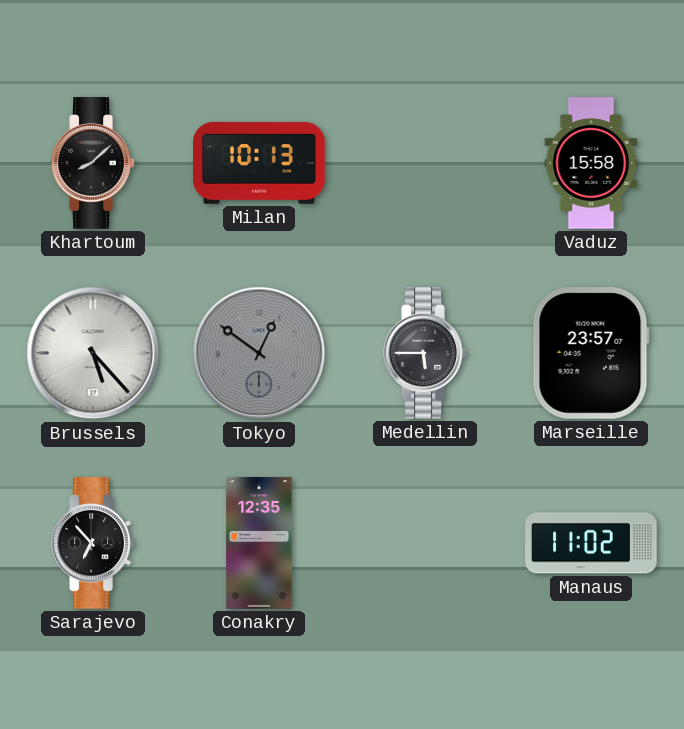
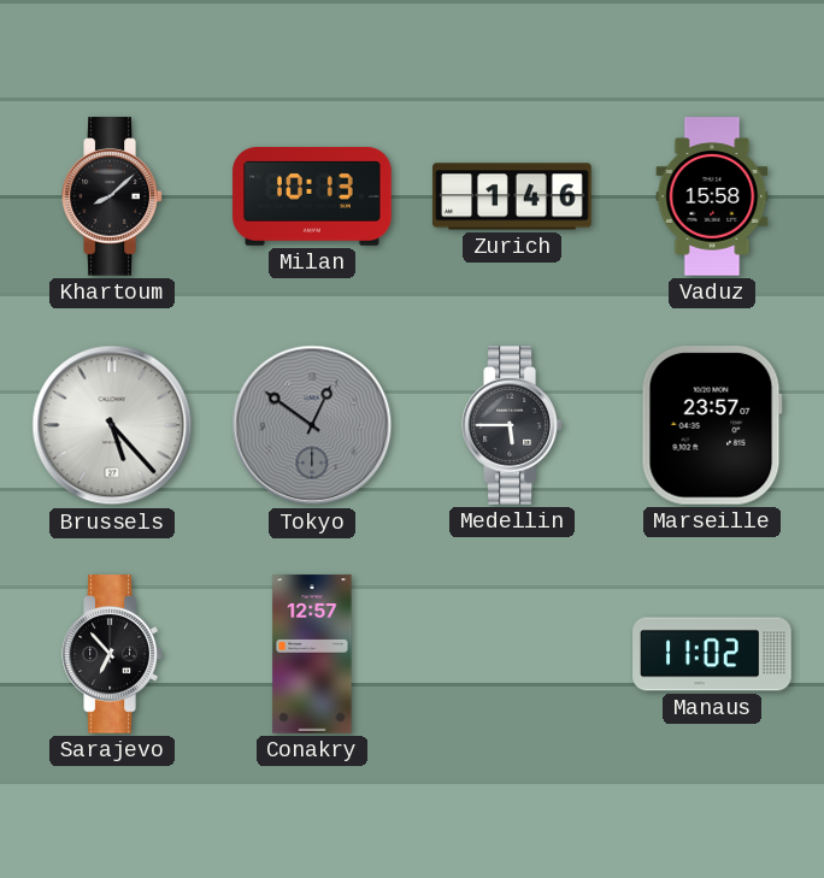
Zurich: none -> 1:46 (512, 196)
Conakry: 12:35 -> 12:57 (312, 654)
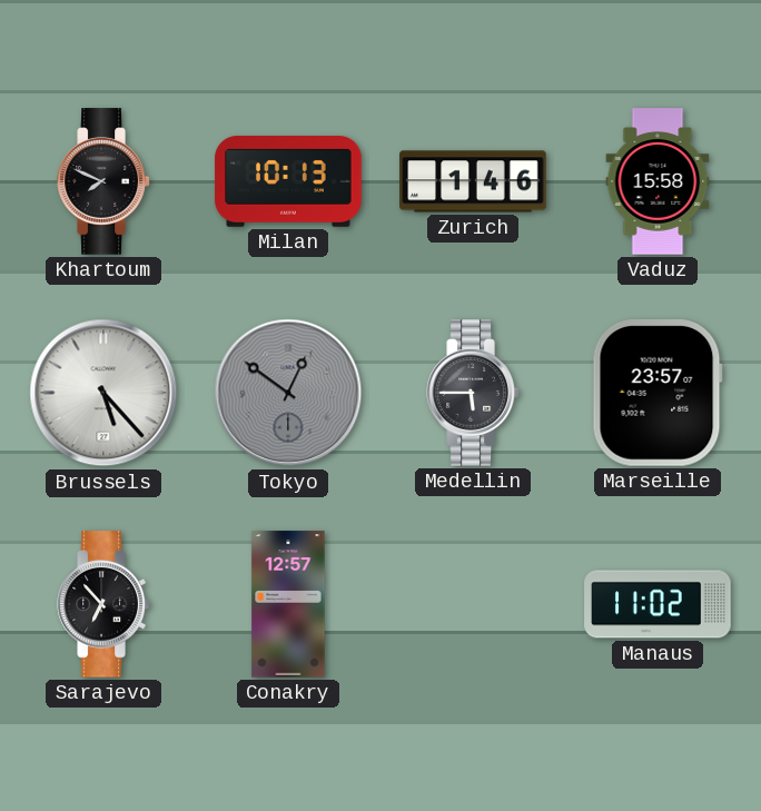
Khartoum: 8:08 -> 7:49 (103, 181)
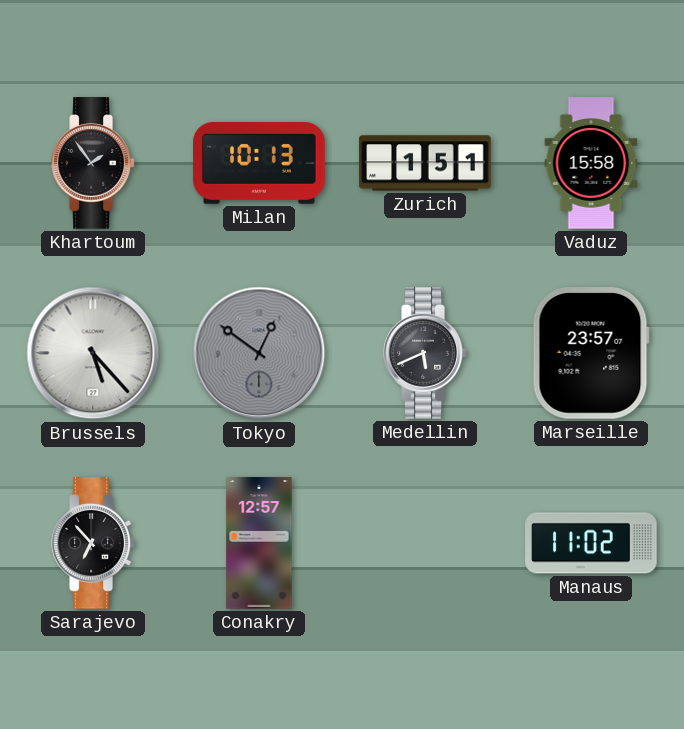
Khartoum: 7:49 -> 1:54 (93, 163)
Zurich: 1:46 -> 1:51 (425, 163)
Medellin: 5:45 -> 5:41 (425, 353)
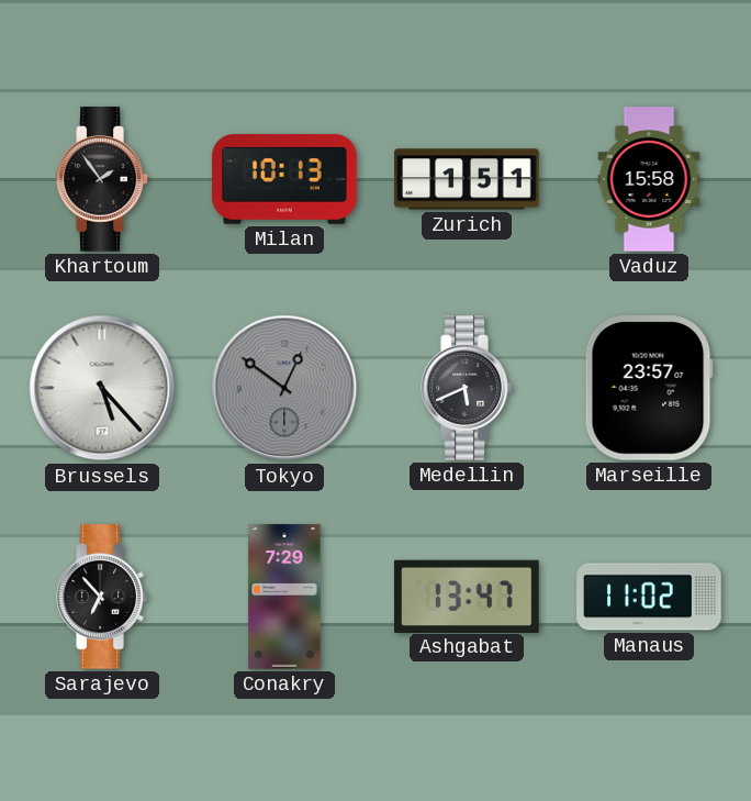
Conakry: 12:57 -> 7:29 (284, 597)
Ashgabat: none -> 13:47 (467, 596)
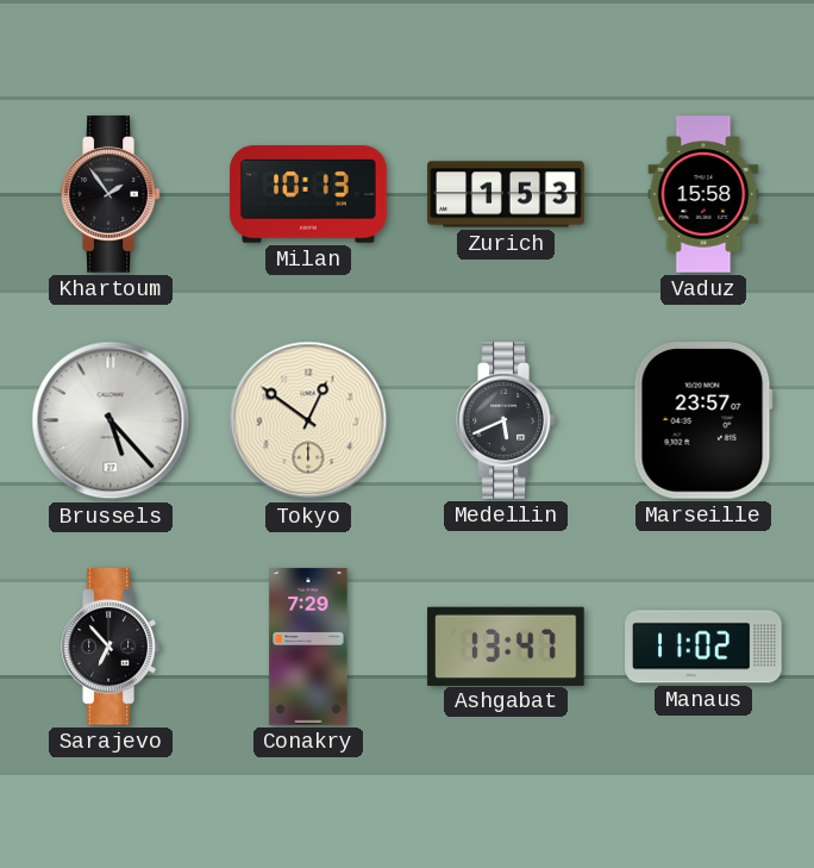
Zurich: 1:51 -> 1:53 (506, 194)
Tokyo dial: grey -> cream (308, 420)
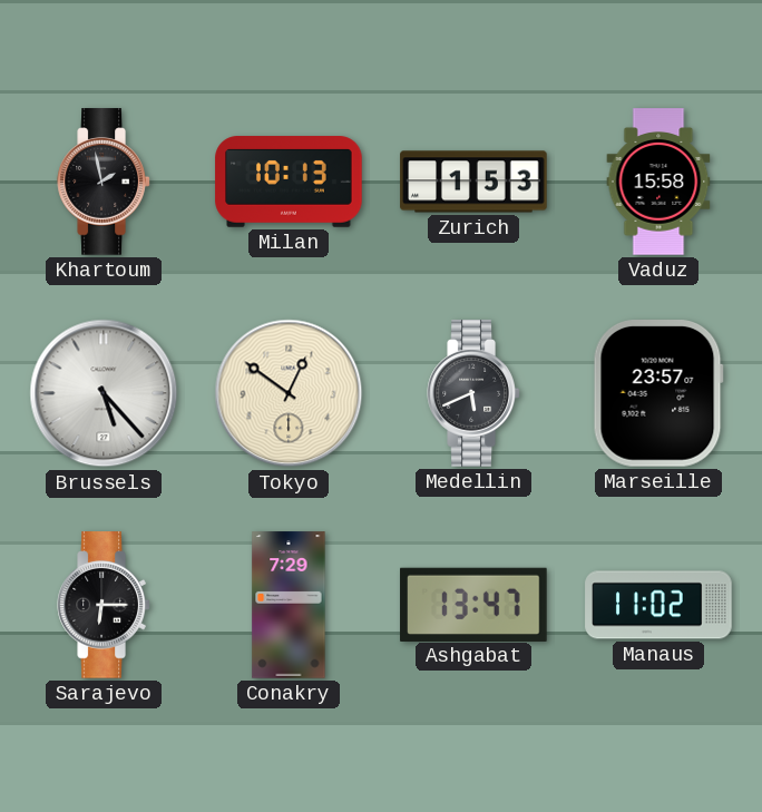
Khartoum: 1:54 -> 1:58 (104, 182)
Sarajevo: 6:53 -> 6:15 (104, 605)
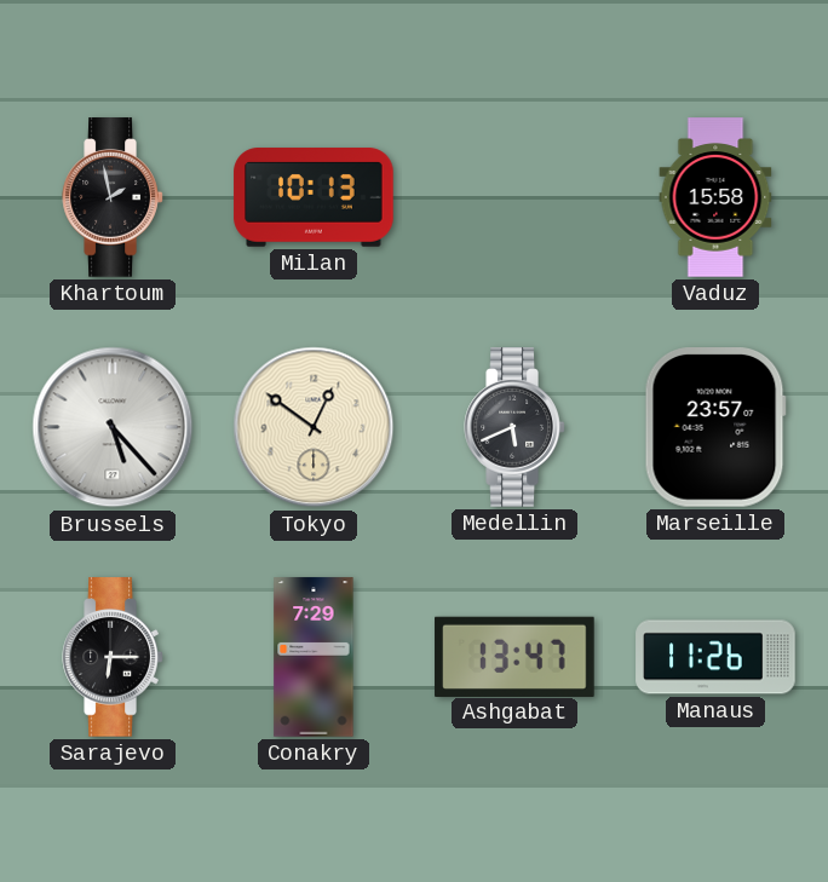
Zurich: 1:53 -> none (473, 182)
Manaus: 11:02 -> 11:26 (715, 657)
